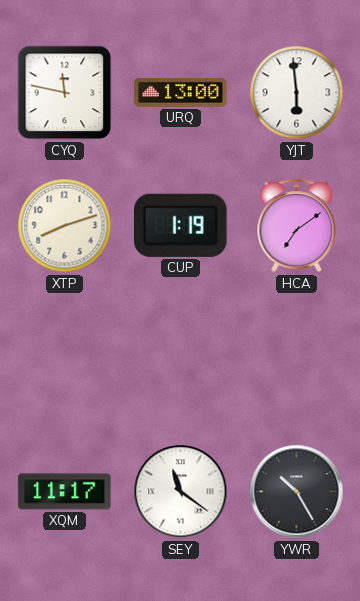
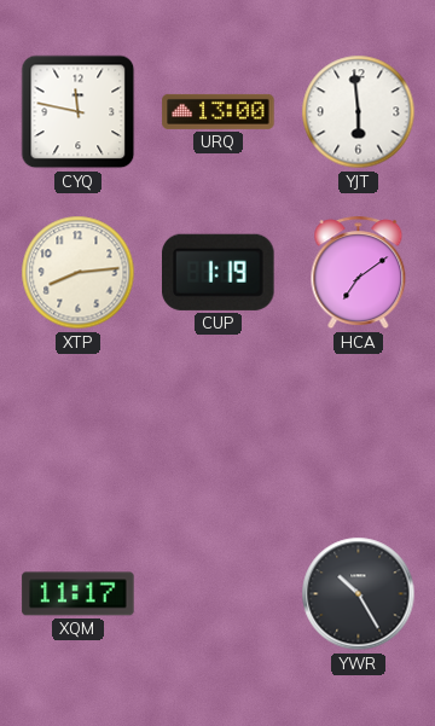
XTP: 8:12 -> 8:14 (79, 273)
SEY: 11:21 -> none (181, 492)
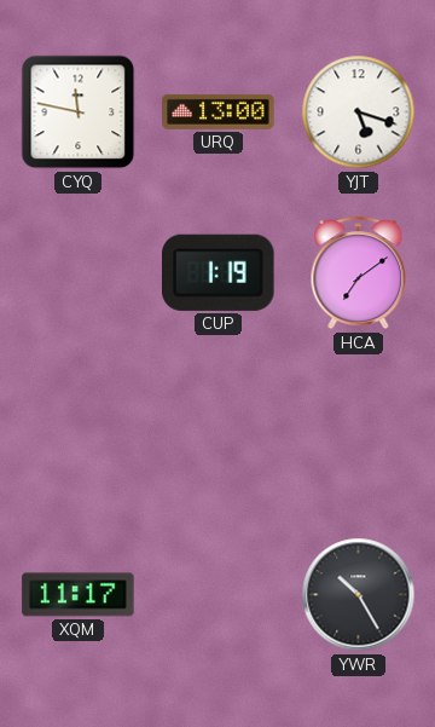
YJT: 5:59 -> 5:18 (359, 112)
XTP: 8:14 -> none (79, 273)
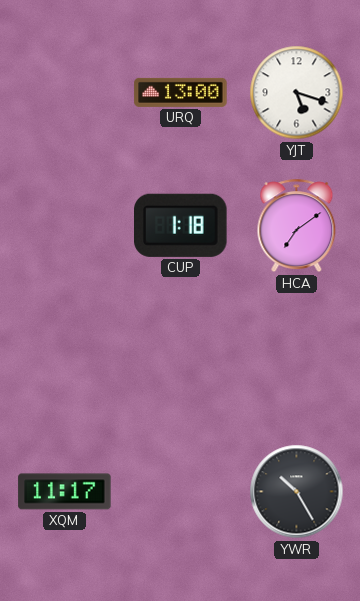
CYQ: 11:47 -> none (79, 112)
CUP: 1:19 -> 1:18 (181, 225)
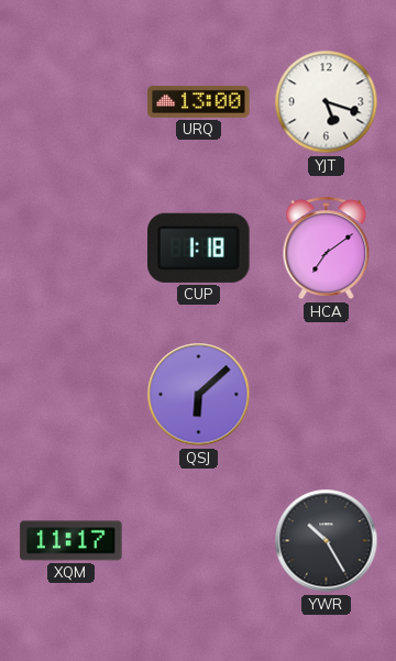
QSJ: none -> 6:08 (199, 395)
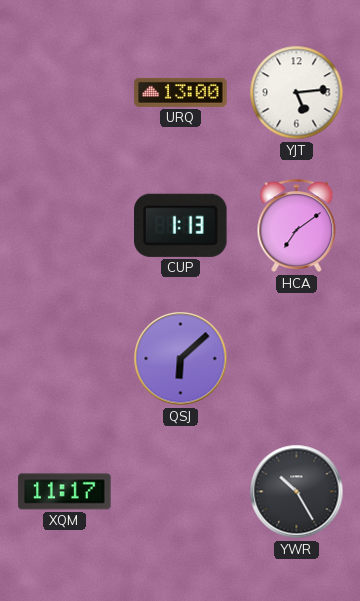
YJT: 5:18 -> 5:14 (297, 93)
CUP: 1:18 -> 1:13 (181, 225)
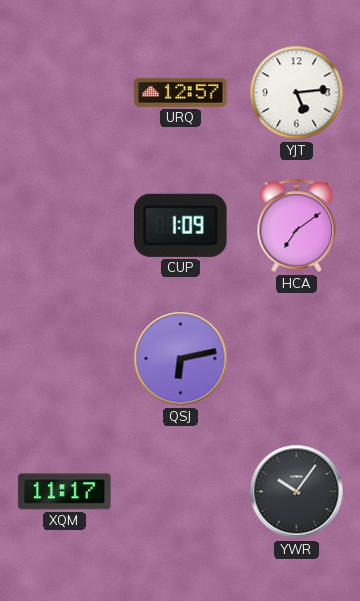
URQ: 13:00 -> 12:57 (181, 92)
CUP: 1:13 -> 1:09 (181, 225)
QSJ: 6:08 -> 6:13 (181, 359)
YWR: 10:25 -> 10:06 (297, 492)
